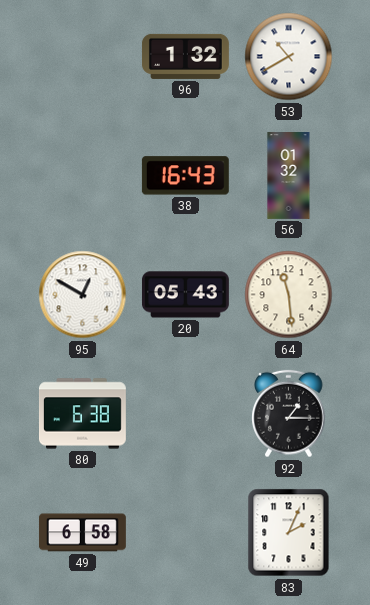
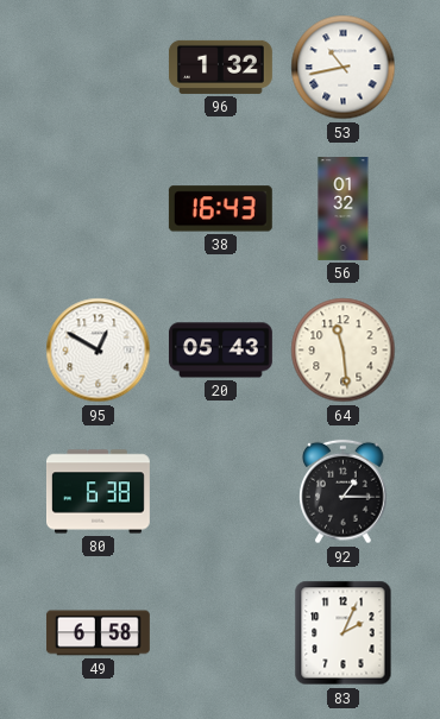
53: 10:40 -> 10:43 (344, 68)
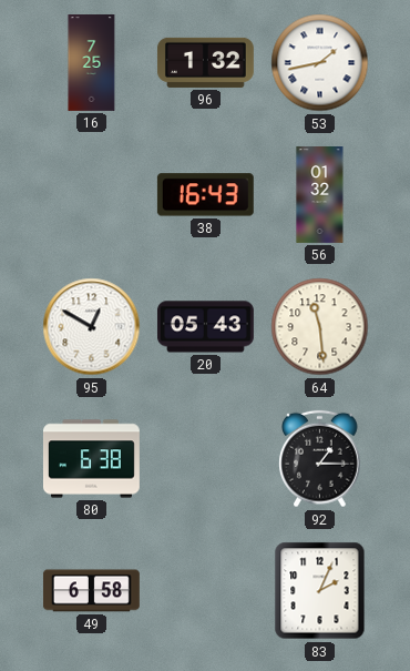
16: none -> 7:25 (92, 63)
53: 10:43 -> 1:43 (320, 63)
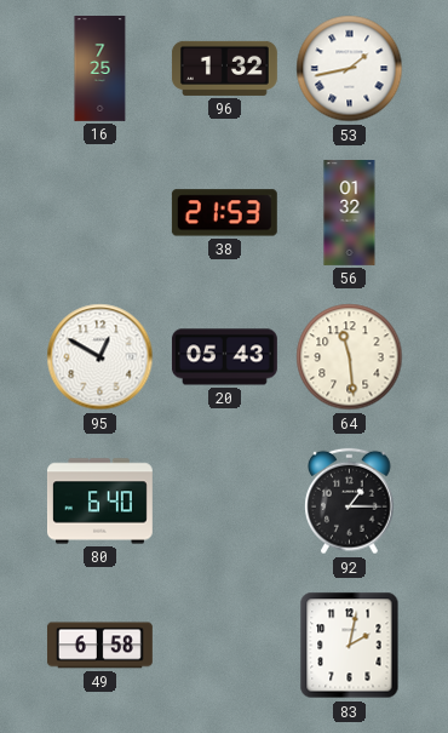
38: 16:43 -> 21:53 (224, 213)
80: 6:38 -> 6:40 (99, 502)
83: 2:04 -> 2:02 (350, 646)
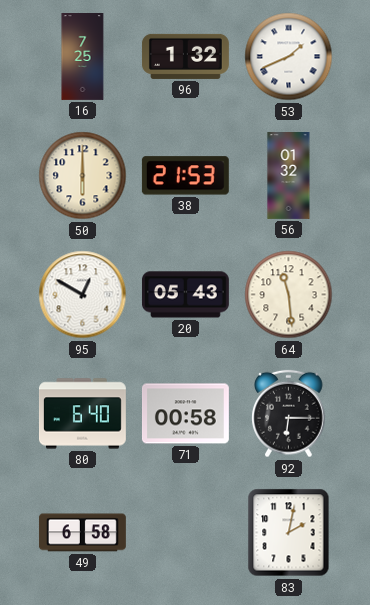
53: 1:43 -> 1:41 (289, 57)
50: none -> 6:00 (83, 176)
71: none -> 00:58 (185, 414)
92: 1:15 -> 6:15 (289, 414)
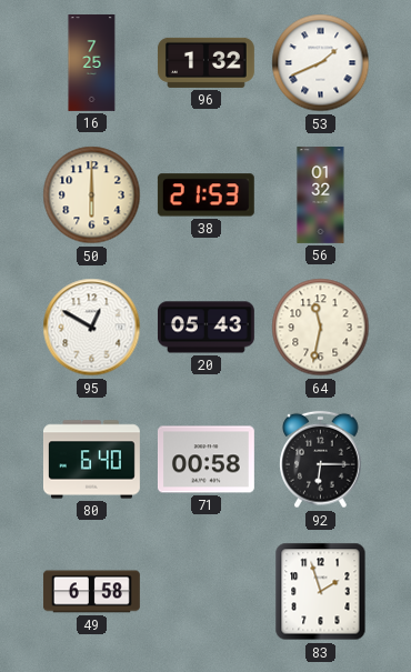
64: 11:29 -> 11:32 (321, 328)
83: 2:02 -> 1:57 (321, 592)
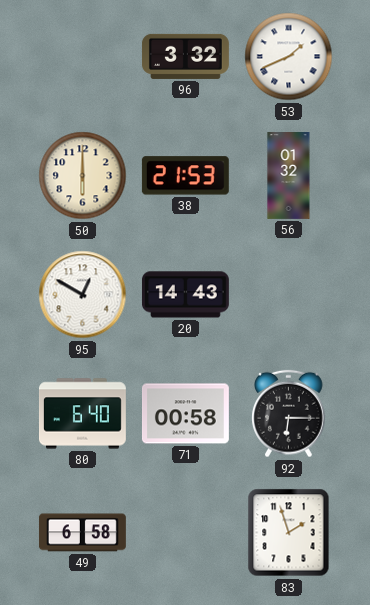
16: 7:25 -> none (92, 63)
96: 1:32 -> 3:32 (185, 56)
20: 05:43 -> 14:43 (185, 295)
64: 11:32 -> none (321, 328)
